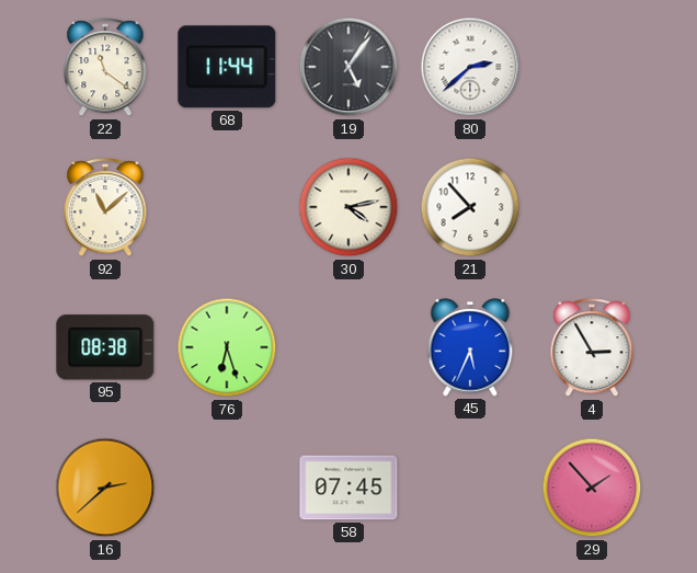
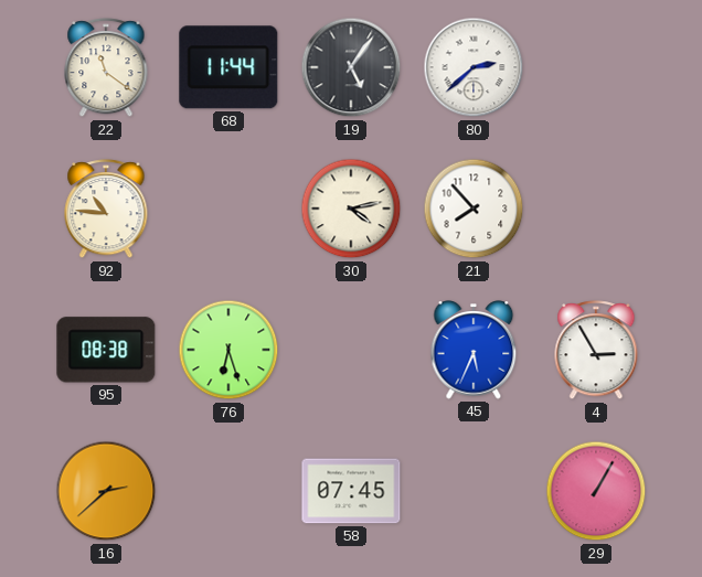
92: 11:08 -> 10:46 (106, 210)
29: 1:53 -> 1:05 (596, 491)
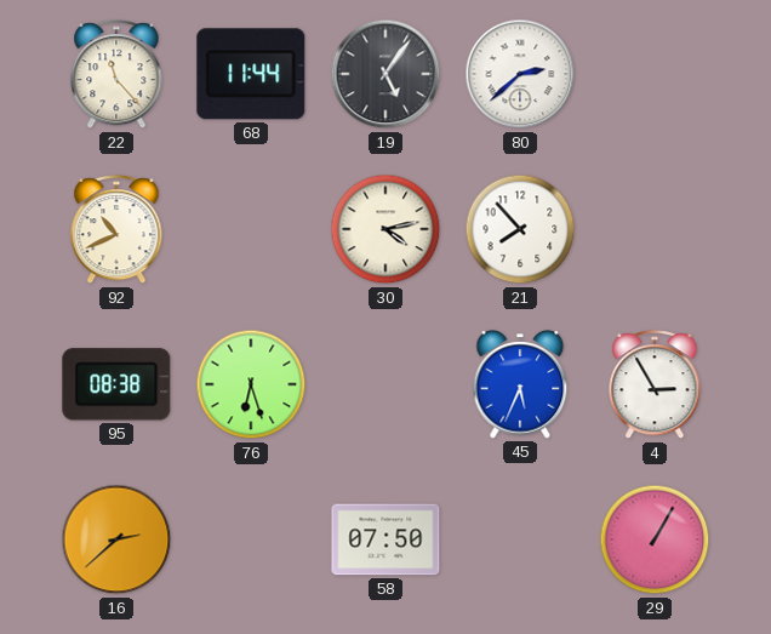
22: 11:21 -> 11:23 (116, 75)
92: 10:46 -> 10:41 (116, 230)
58: 07:45 -> 07:50 (385, 539)
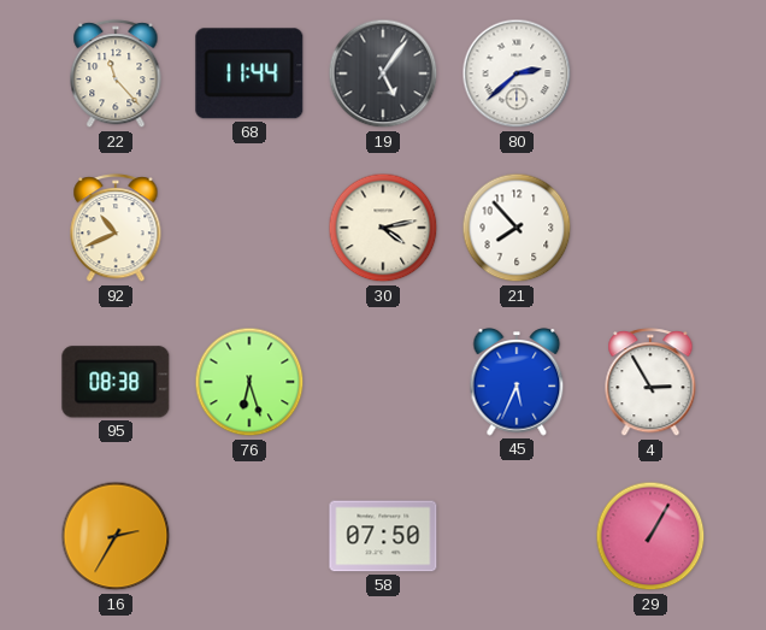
16: 2:38 -> 2:35 (116, 536)
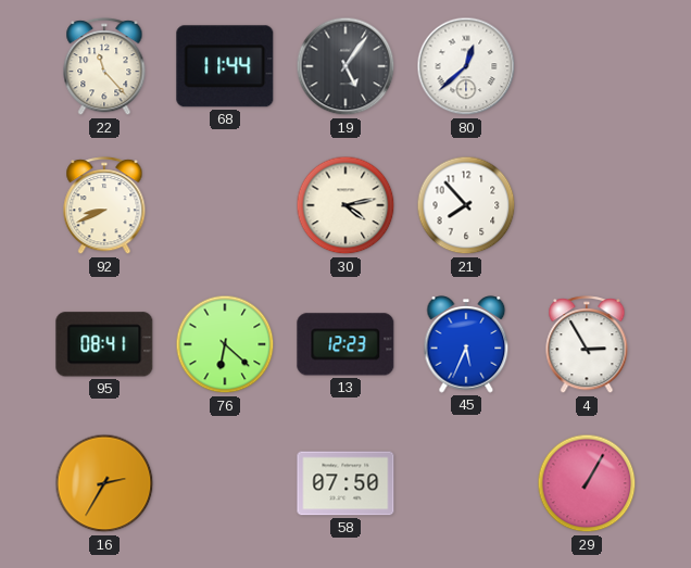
80: 2:38 -> 12:38 (466, 66)
92: 10:41 -> 8:41 (104, 206)
95: 08:38 -> 08:41 (104, 344)
76: 6:27 -> 6:22 (225, 344)
13: none -> 12:23 (345, 344)
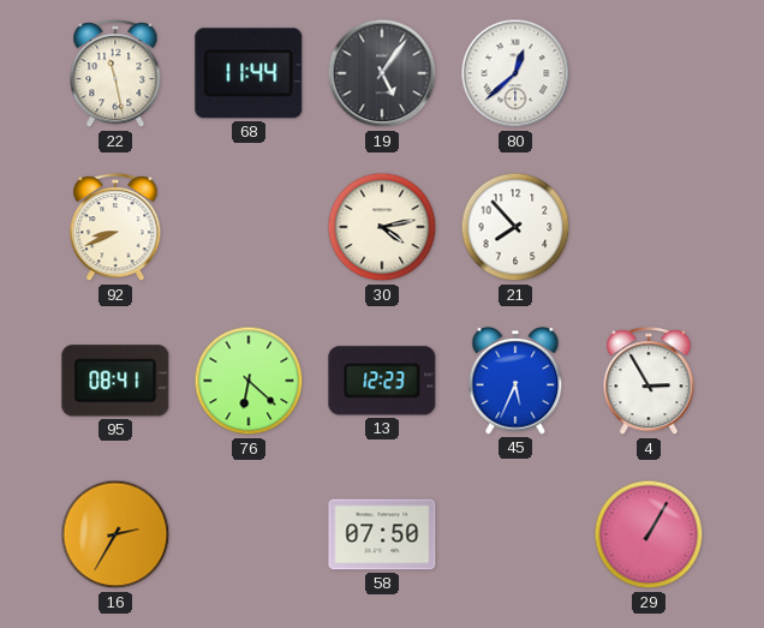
22: 11:23 -> 11:28 (115, 74)
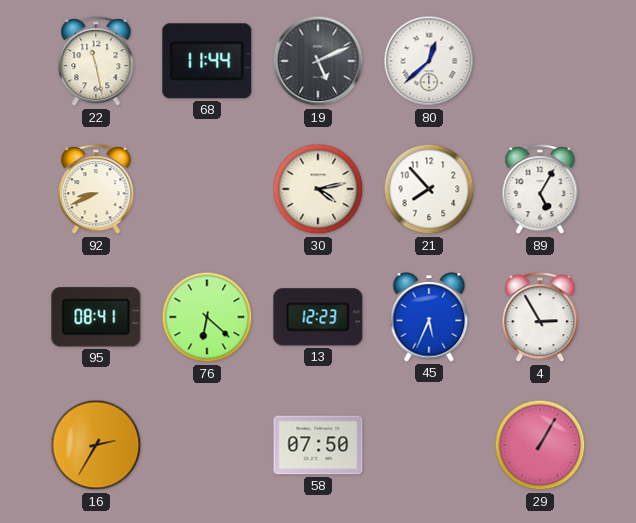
19: 5:06 -> 5:11 (318, 61)
89: none -> 5:05 (540, 190)
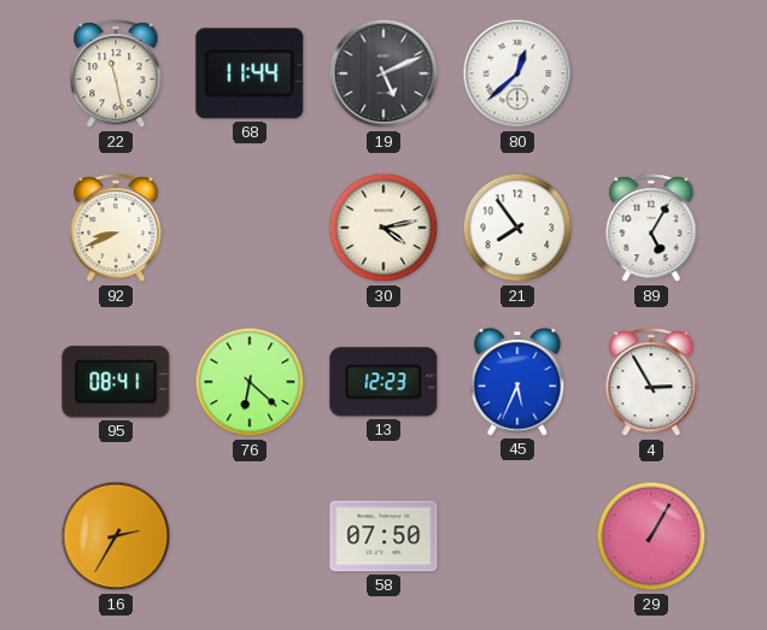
21: 7:53 -> 7:54 (517, 228)
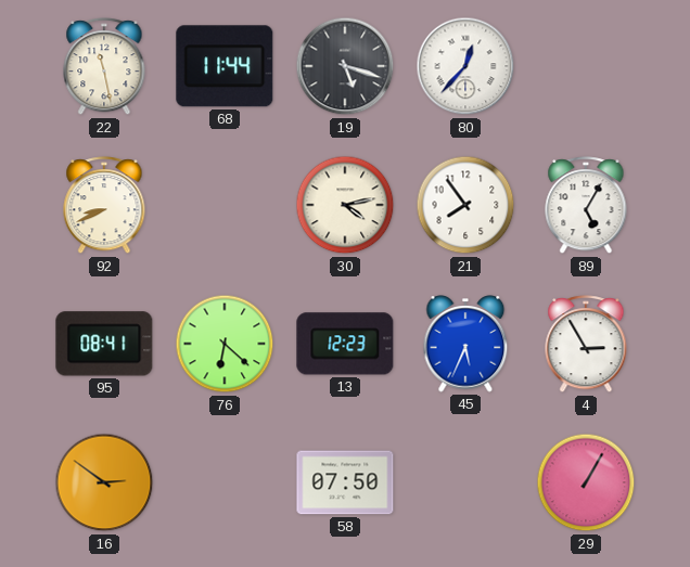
19: 5:11 -> 5:18 (345, 66)
80: 12:38 -> 12:37 (465, 66)
16: 2:35 -> 2:51 (104, 482)
